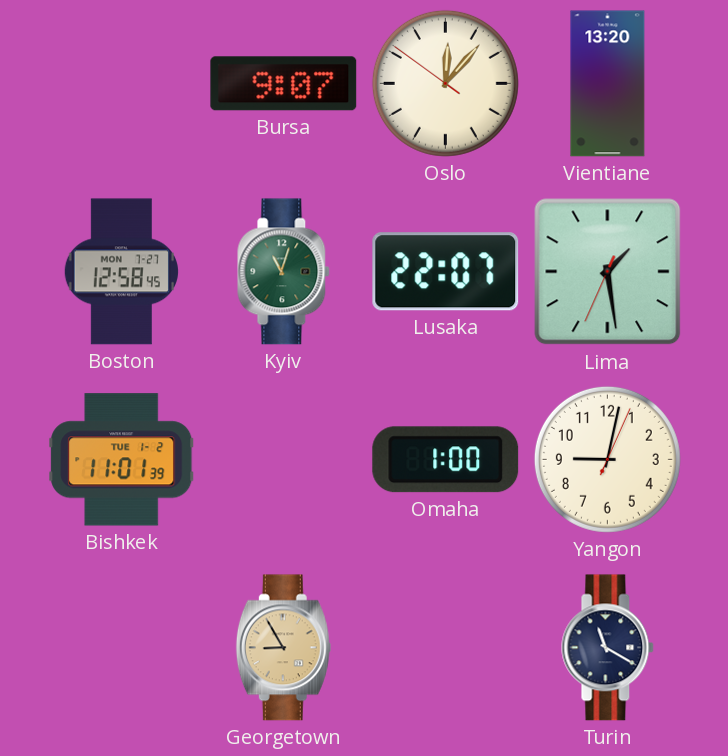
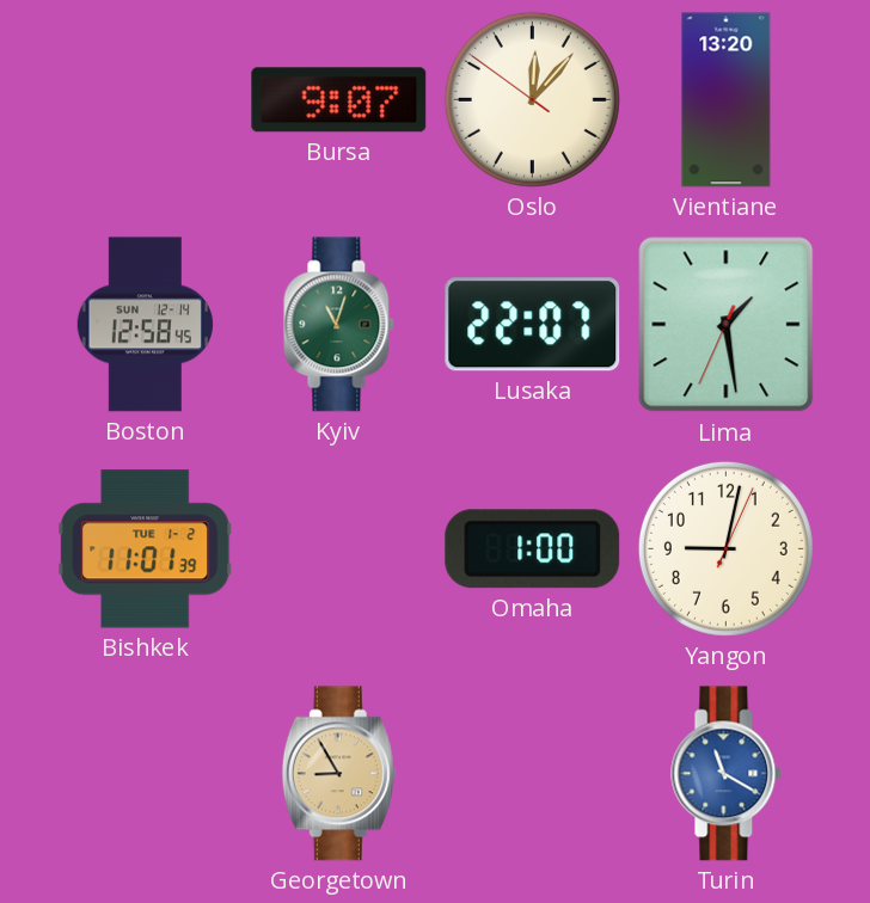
Boston date: MON 7-27 -> SUN 12-14 (145, 325)
Turin dial: navy -> blue (727, 774)
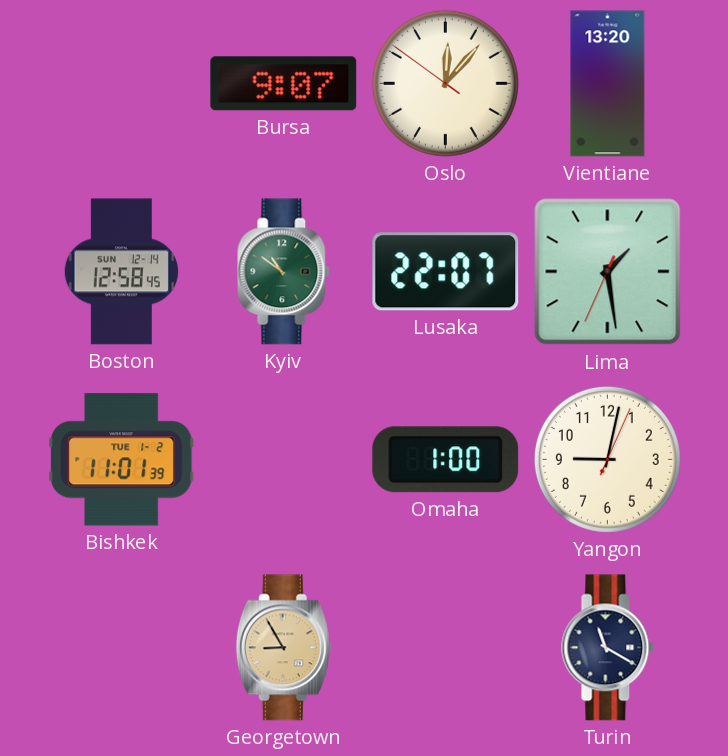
Kyiv: 11:03 -> 10:51 (284, 272)
Turin dial: blue -> navy (608, 648)
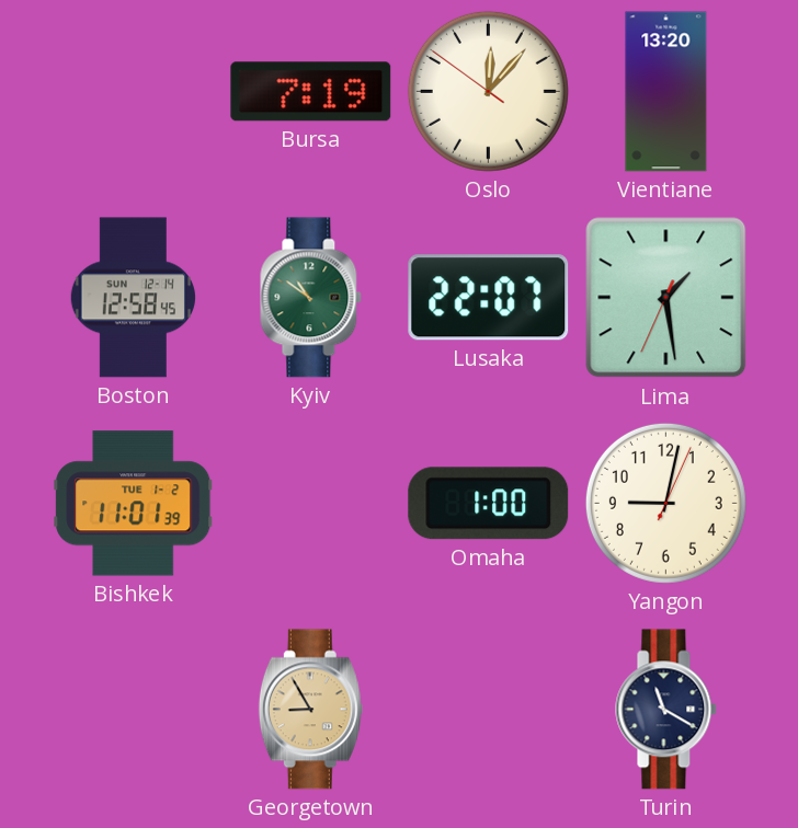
Bursa: 9:07 -> 7:19 (311, 92)
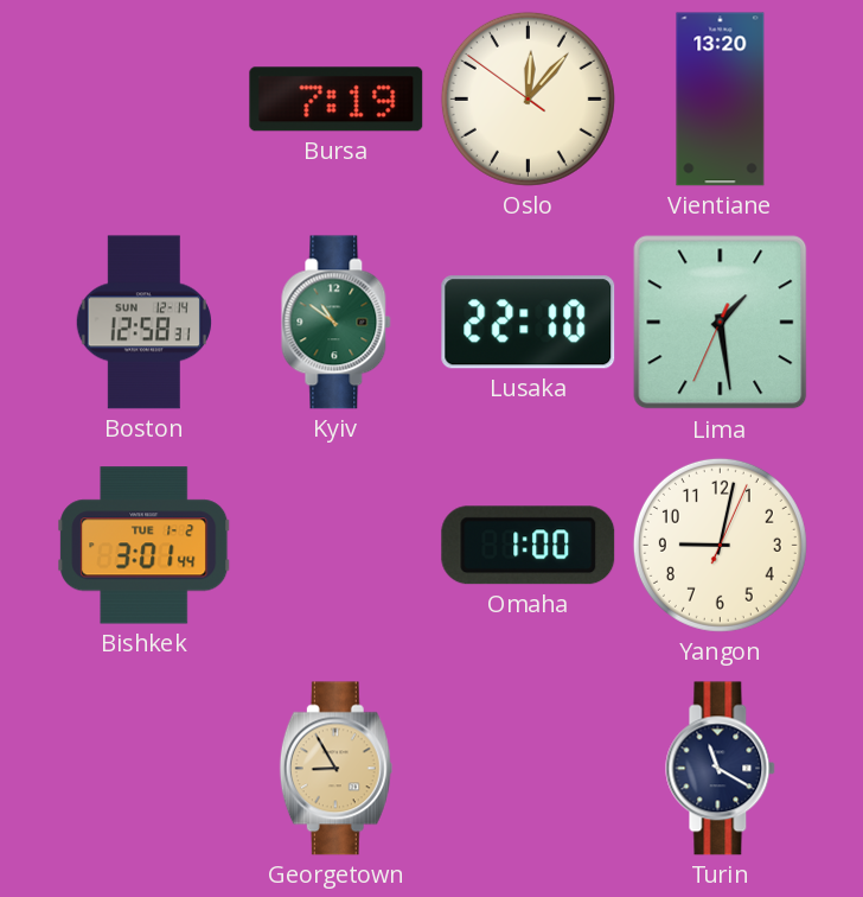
Boston: 12:58:45 -> 12:58:31 (143, 323)
Lusaka: 22:07 -> 22:10 (529, 323)
Bishkek: 11:01 -> 3:01 (145, 546)
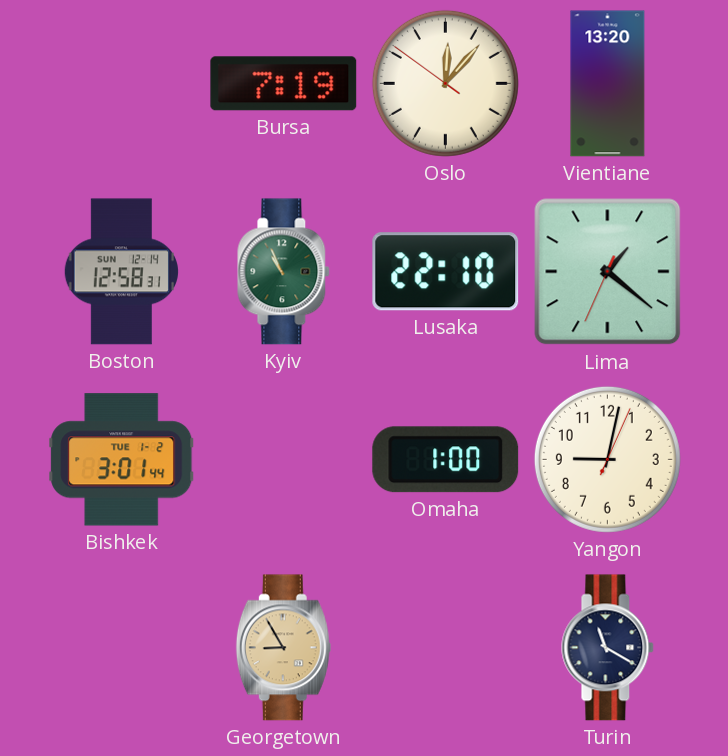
Kyiv: 10:51 -> 10:56 (284, 272)
Lima: 1:28 -> 1:21 (608, 272)
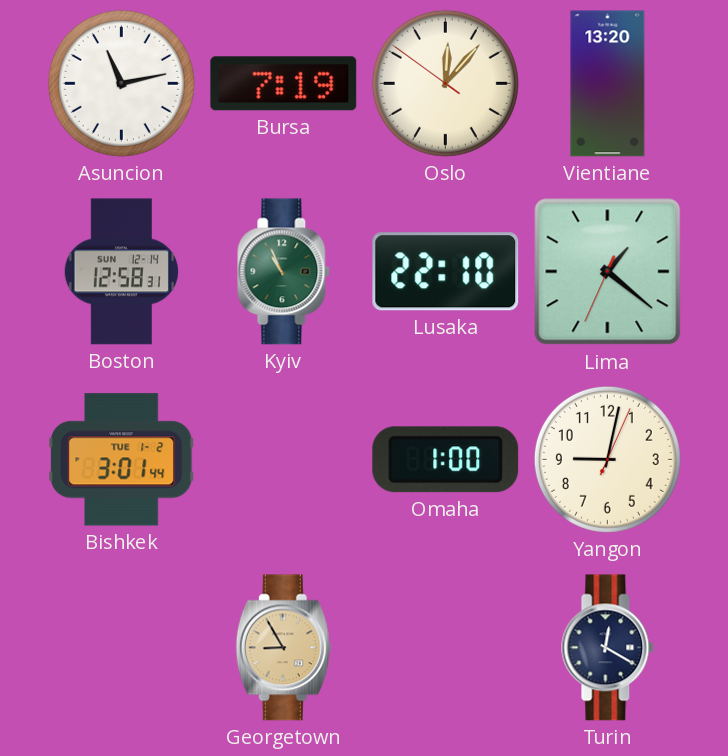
Asuncion: none -> 11:13 (121, 83)
Turin: 11:20 -> 12:20 (608, 648)
